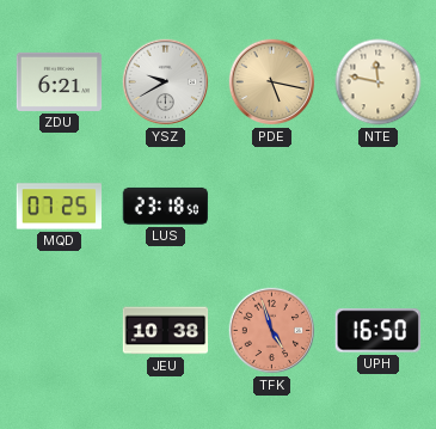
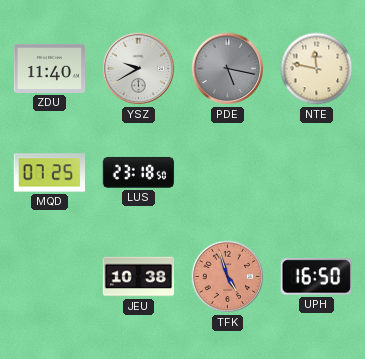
ZDU: 6:21 -> 11:40 (50, 68)
PDE dial: champagne -> grey (228, 69)
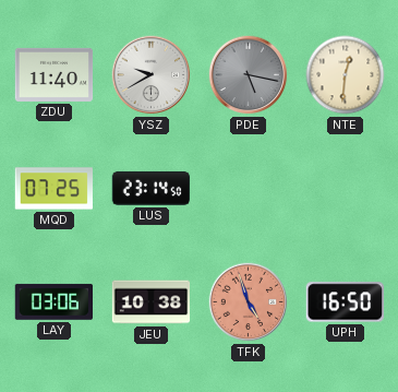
NTE: 11:47 -> 12:31 (346, 75)
LUS: 23:18 -> 23:14 (150, 188)
LAY: none -> 03:06 (53, 301)
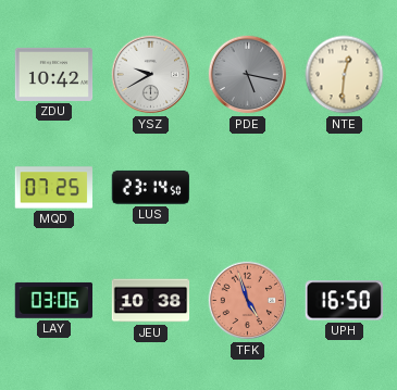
ZDU: 11:40 -> 10:42 (54, 74)
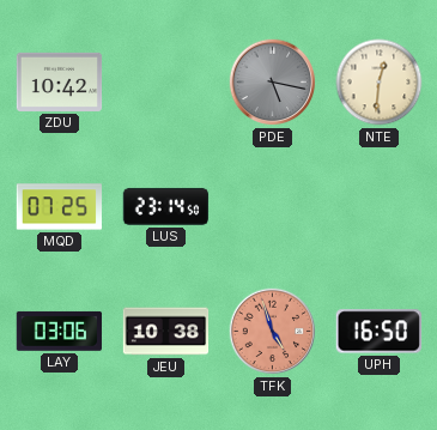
YSZ: 9:40 -> none (151, 75)
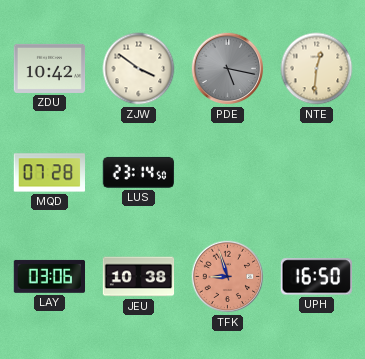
ZJW: none -> 3:51 (139, 69)
MQD: 07:25 -> 07:28 (49, 173)
TFK: 4:57 -> 8:57 (228, 277)
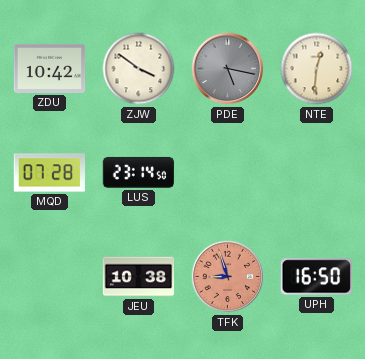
LAY: 03:06 -> none (49, 276)
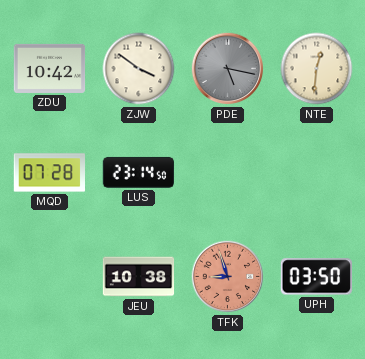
UPH: 16:50 -> 03:50 (316, 277)
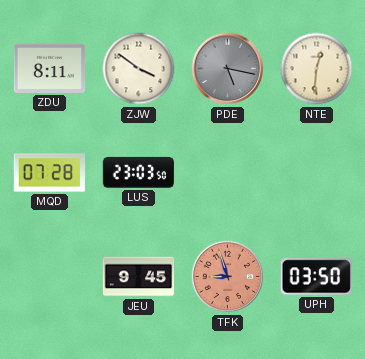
ZDU: 10:42 -> 8:11 (50, 68)
LUS: 23:14 -> 23:03 (138, 172)
JEU: 10:38 -> 9:45 (139, 277)
